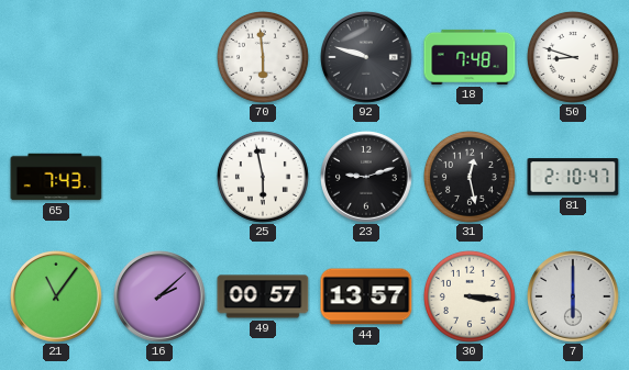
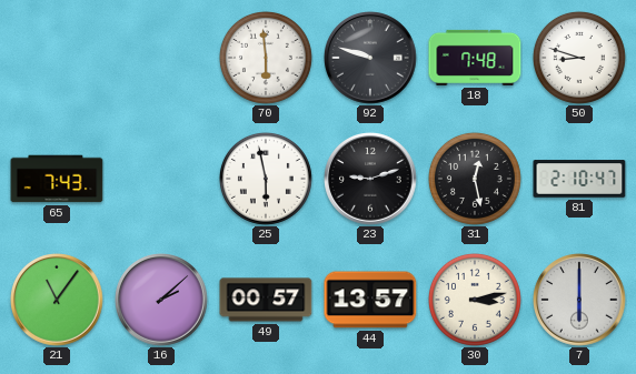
30: 3:16 -> 3:13 (475, 300)
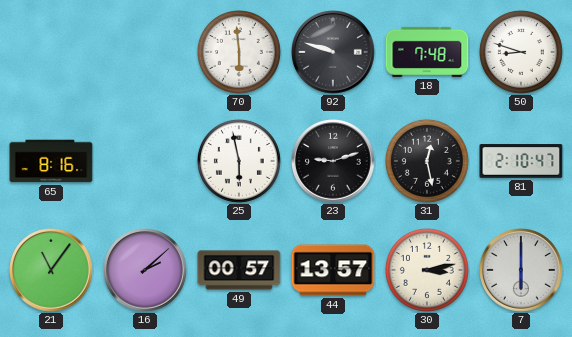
65: 7:43 -> 8:16 (51, 161)
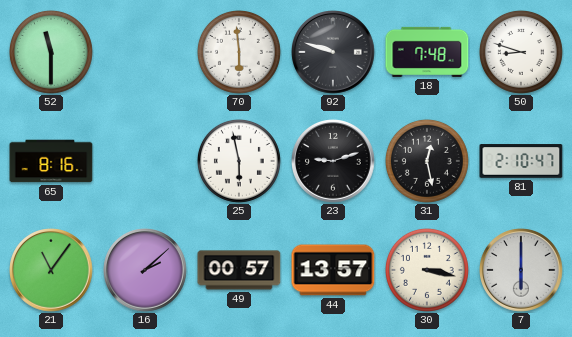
52: none -> 11:30 (51, 52)
30: 3:13 -> 3:17 (427, 270)
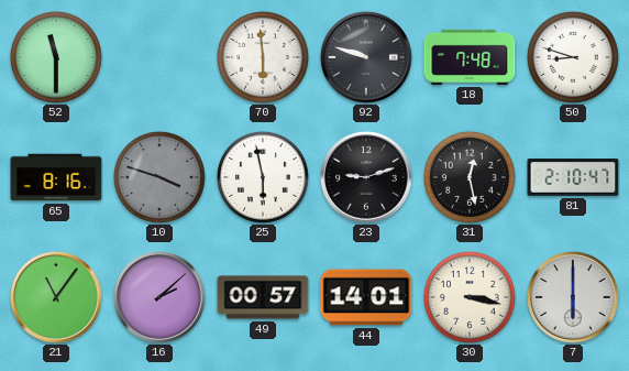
10: none -> 3:48 (159, 177)
44: 13:57 -> 14:01 (366, 297)
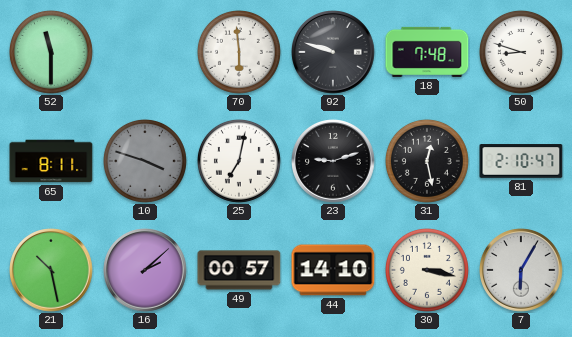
65: 8:16 -> 8:11 (51, 161)
25: 5:58 -> 7:02 (239, 161)
21: 11:06 -> 10:28 (51, 270)
44: 14:01 -> 14:10 (333, 270)
7: 6:00 -> 6:05 (521, 270)
